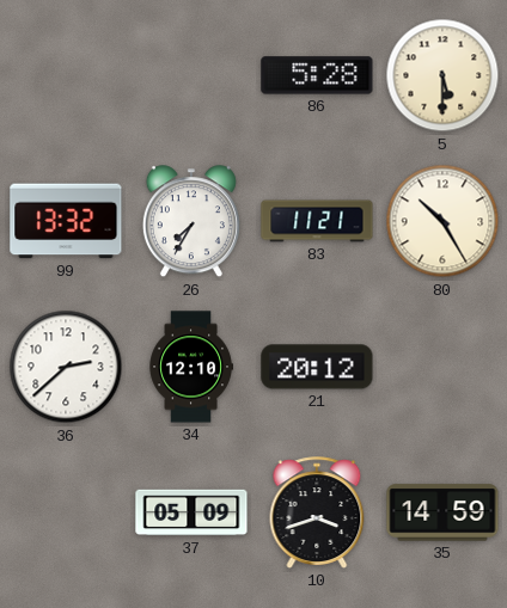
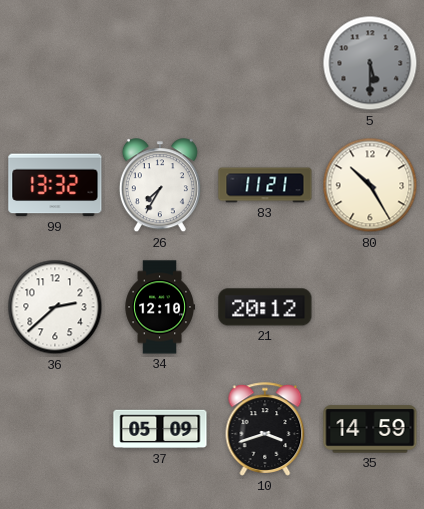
86: 5:28 -> none (317, 75)
5 dial: cream -> grey (370, 63)
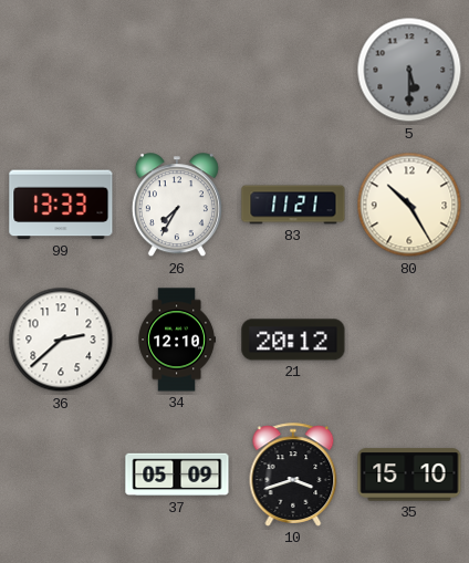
99: 13:32 -> 13:33 (61, 205)
35: 14:59 -> 15:10 (409, 475)
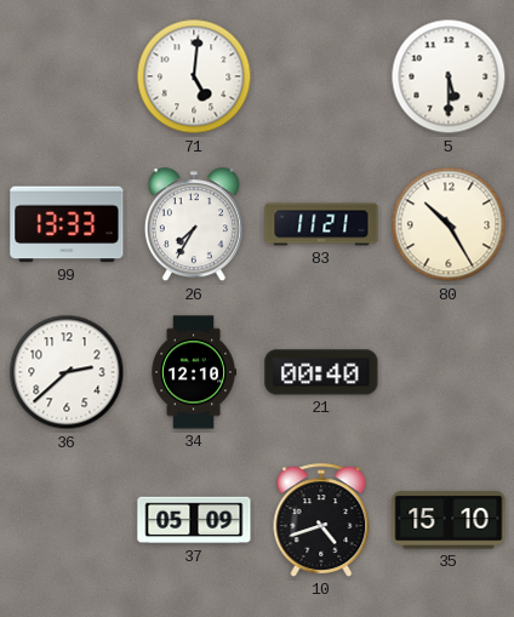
71: none -> 5:01 (194, 76)
5 dial: grey -> white (449, 76)
21: 20:12 -> 00:40 (321, 372)
10: 3:42 -> 4:42 (321, 520)
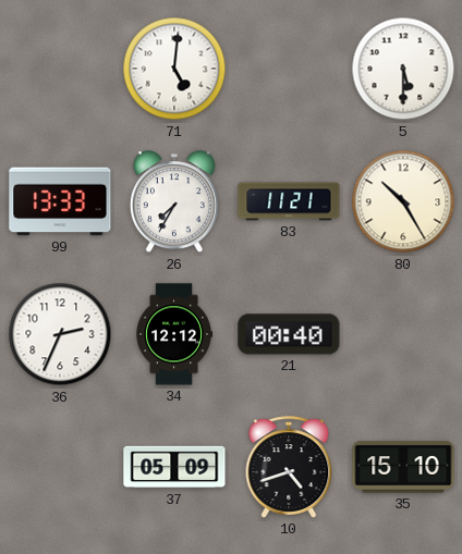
36: 2:38 -> 2:34 (60, 334)
34: 12:10 -> 12:12 (173, 334)
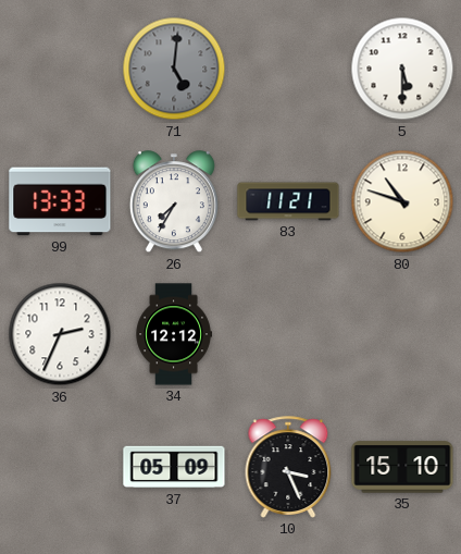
71 dial: white -> grey (174, 69)
80: 10:25 -> 10:48 (402, 201)
21: 00:40 -> none (289, 334)
10: 4:42 -> 3:26 (288, 467)
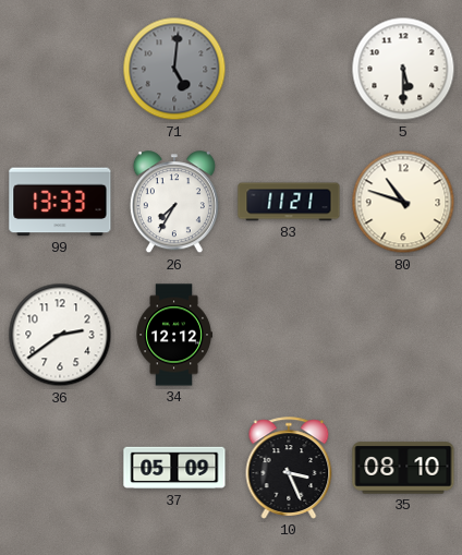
36: 2:34 -> 2:39 (60, 335)
35: 15:10 -> 08:10 (403, 468)
